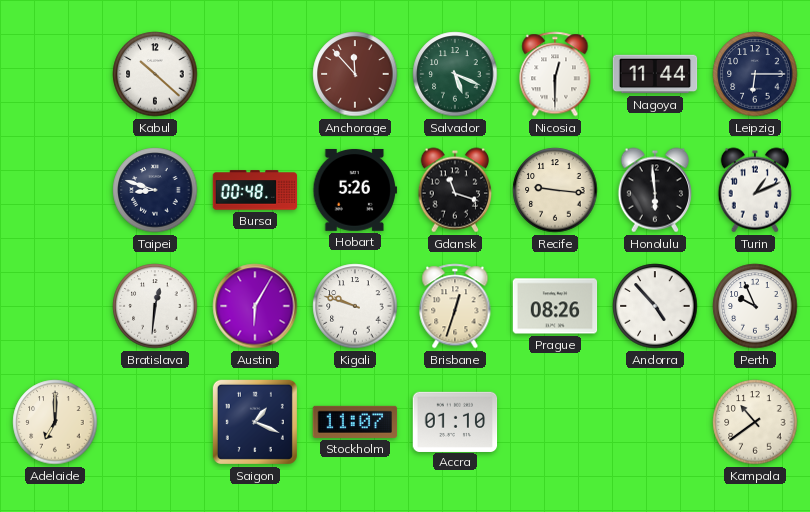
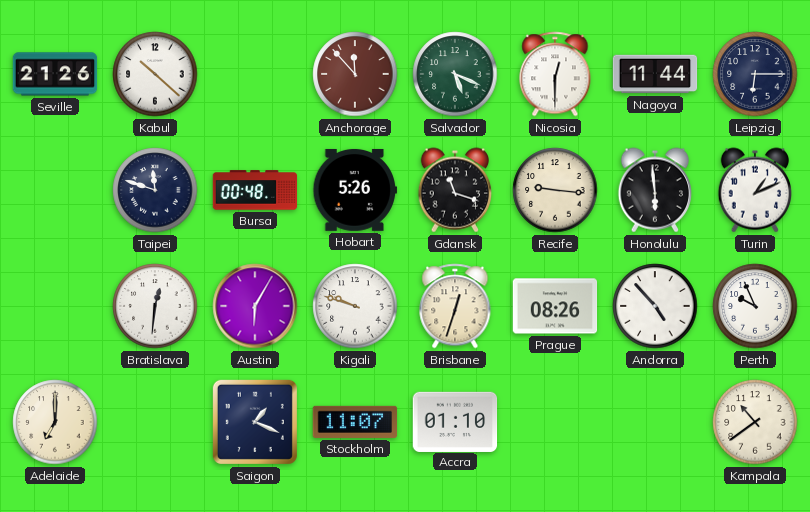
Seville: none -> 21:26 (55, 74)
Taipei: 8:48 -> 11:48 (155, 190)
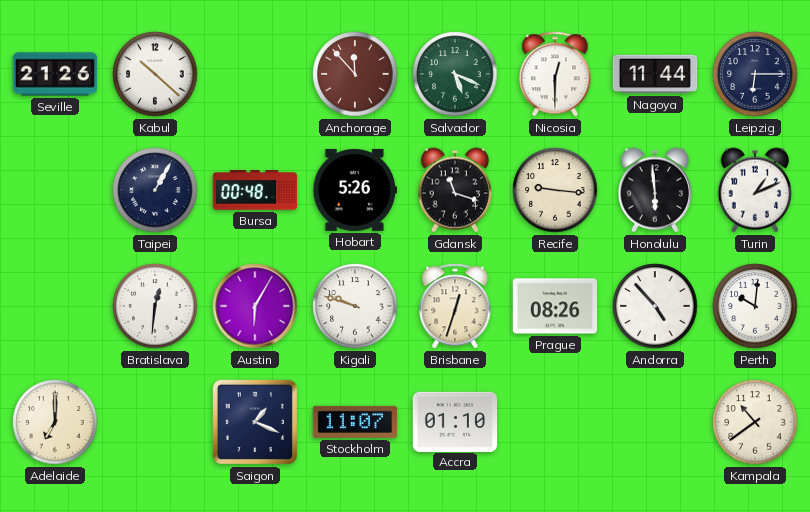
Taipei: 11:48 -> 1:05 (155, 190)
Perth: 9:56 -> 10:01 (755, 306)
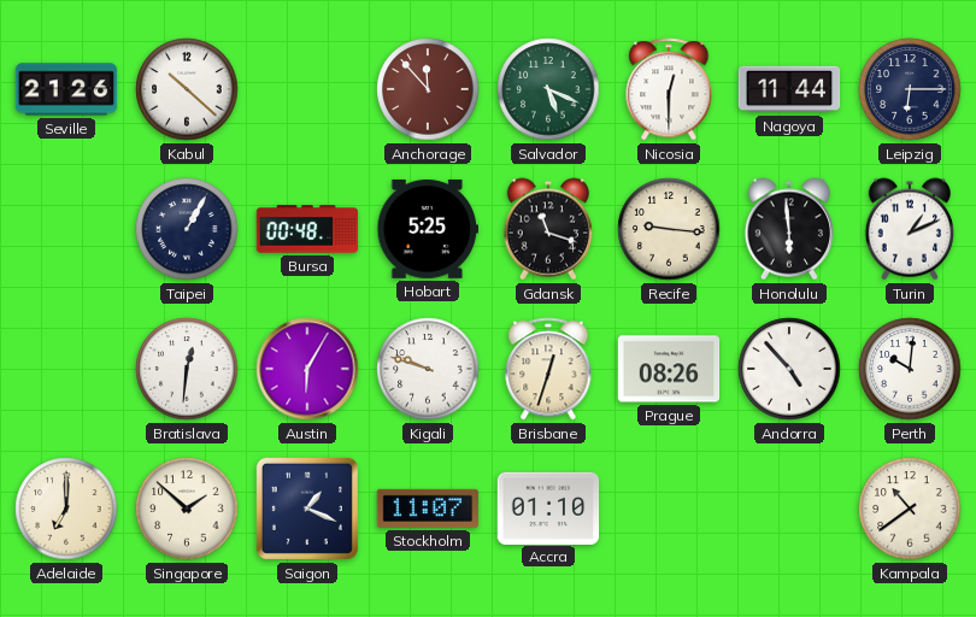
Hobart: 5:26 -> 5:25 (428, 229)
Singapore: none -> 1:52 (187, 509)
